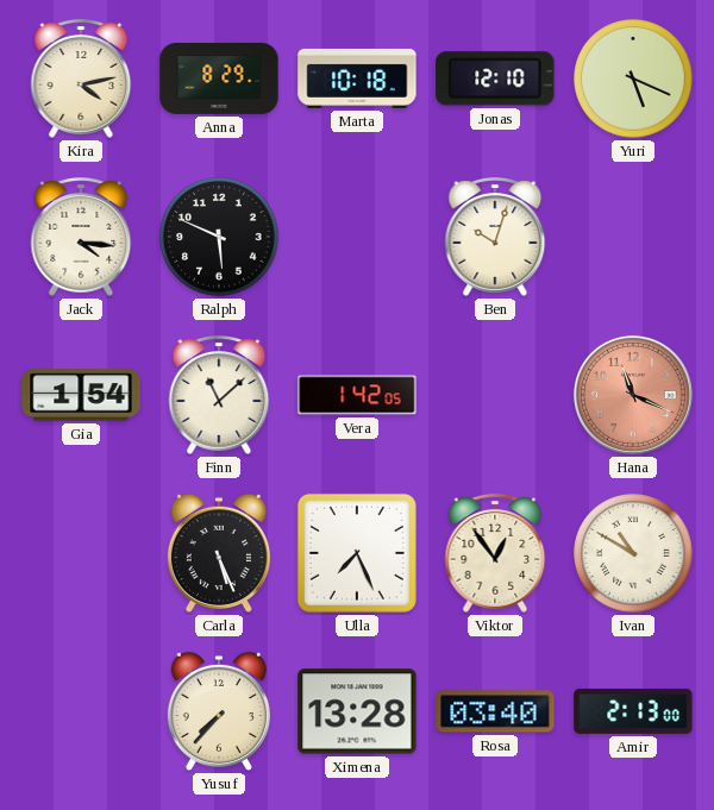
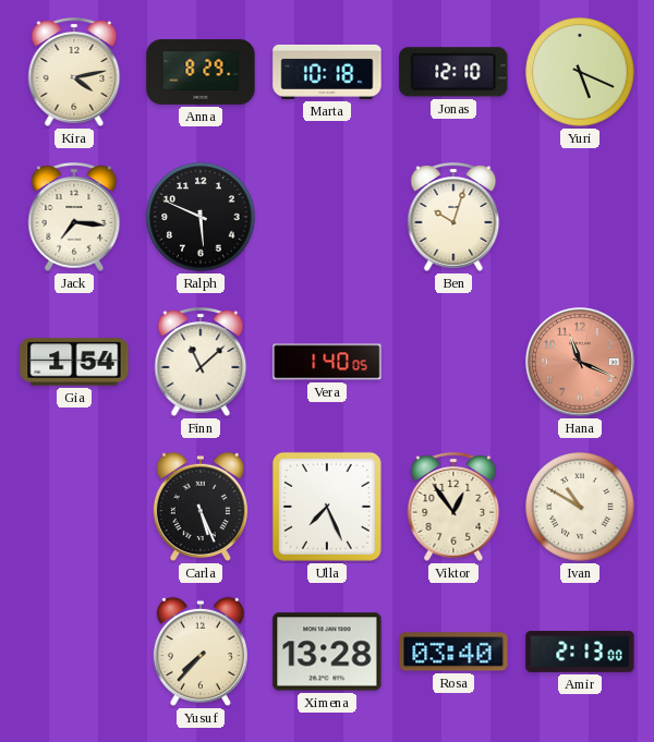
Jack: 4:16 -> 7:16 (74, 217)
Vera: 1:42 -> 1:40 (327, 362)
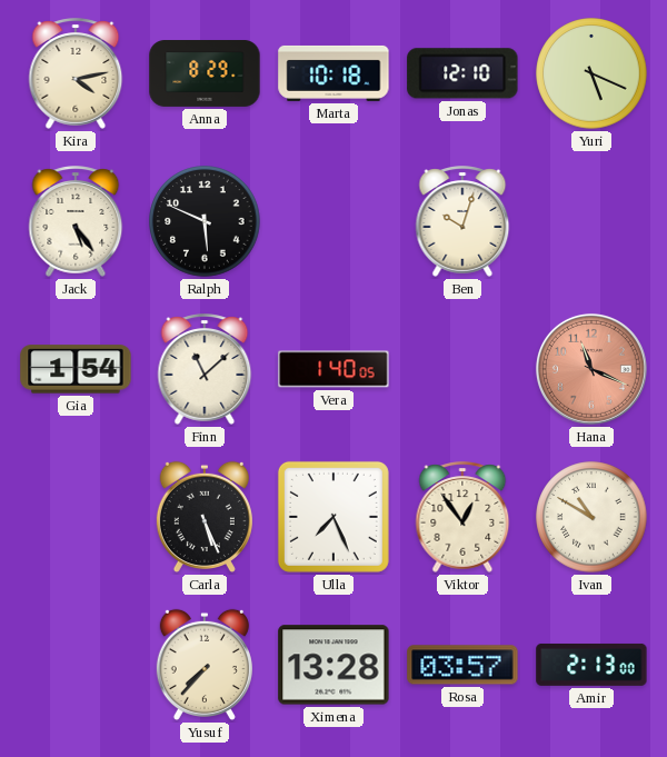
Jack: 7:16 -> 5:24 (76, 221)
Rosa: 03:40 -> 03:57 (462, 665)
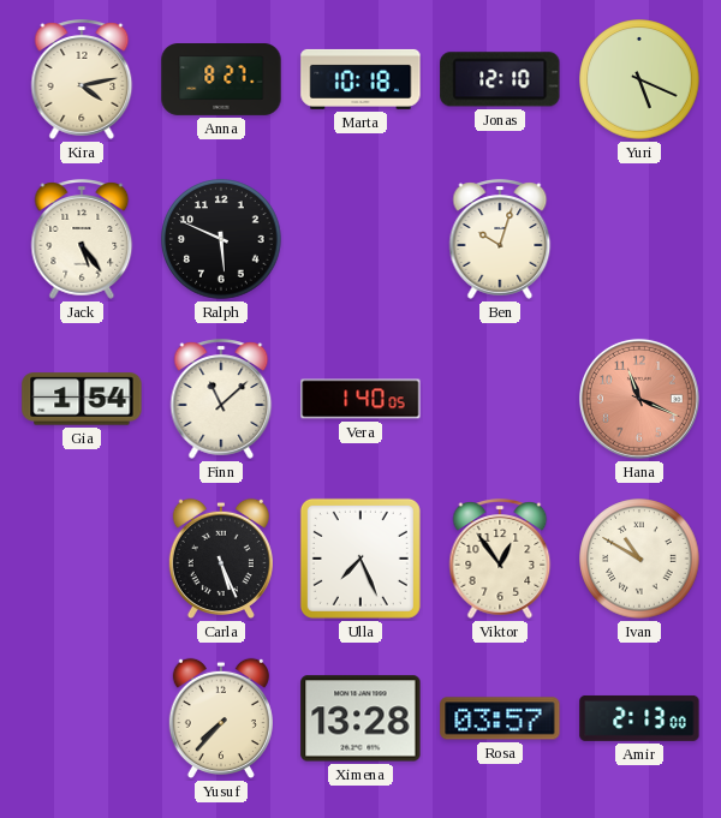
Anna: 8:29 -> 8:27 (221, 80)
